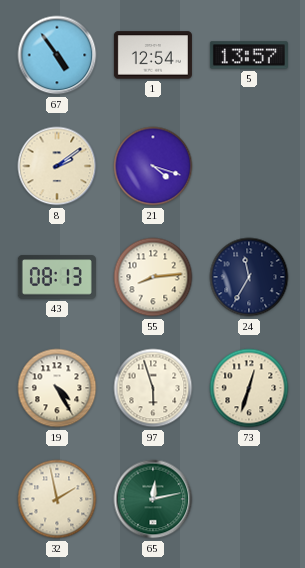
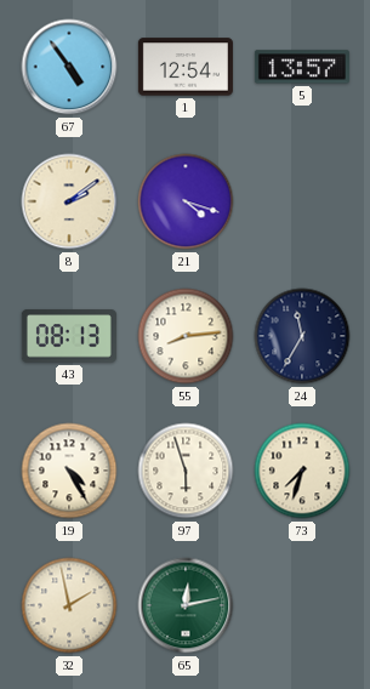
73: 12:33 -> 7:33 (302, 471)
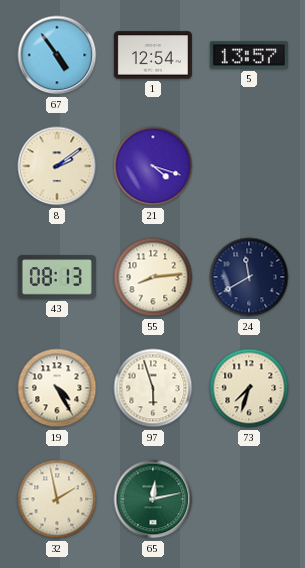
24: 11:35 -> 11:40 (249, 277)
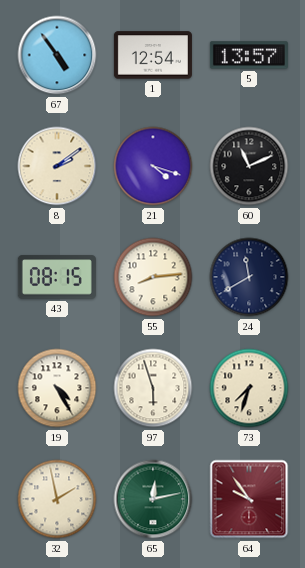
60: none -> 11:11 (249, 166)
43: 08:13 -> 08:15 (57, 277)
64: none -> 9:54 (249, 499)
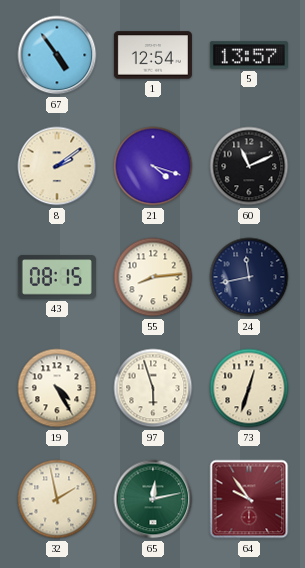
24: 11:40 -> 11:43 (249, 277)
73: 7:33 -> 12:33 (249, 388)
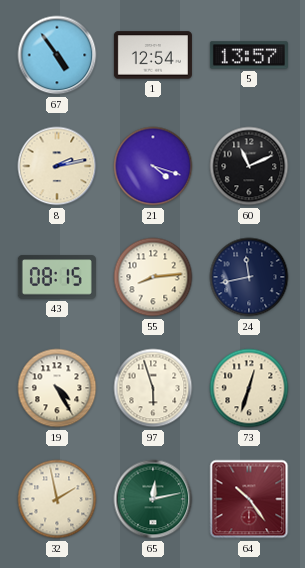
8: 2:09 -> 2:13 (57, 166)
64: 9:54 -> 10:24 (249, 499)
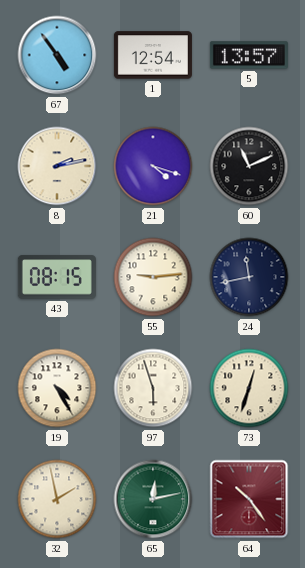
55: 8:14 -> 9:14 (153, 277)
